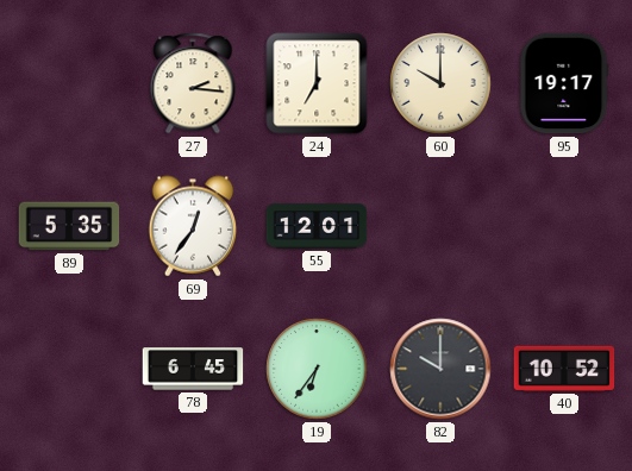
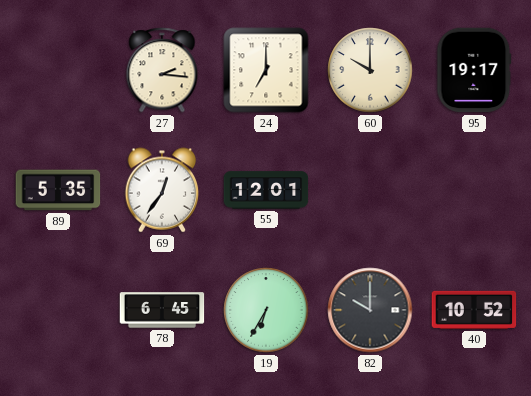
19: 6:36 -> 6:35 (266, 310)
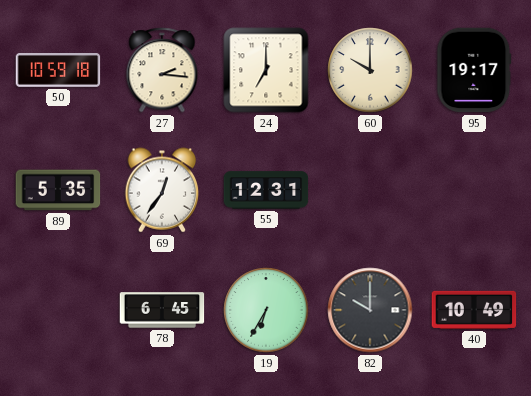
50: none -> 10:59 (58, 71)
55: 12:01 -> 12:31 (266, 190)
40: 10:52 -> 10:49 (474, 310)
